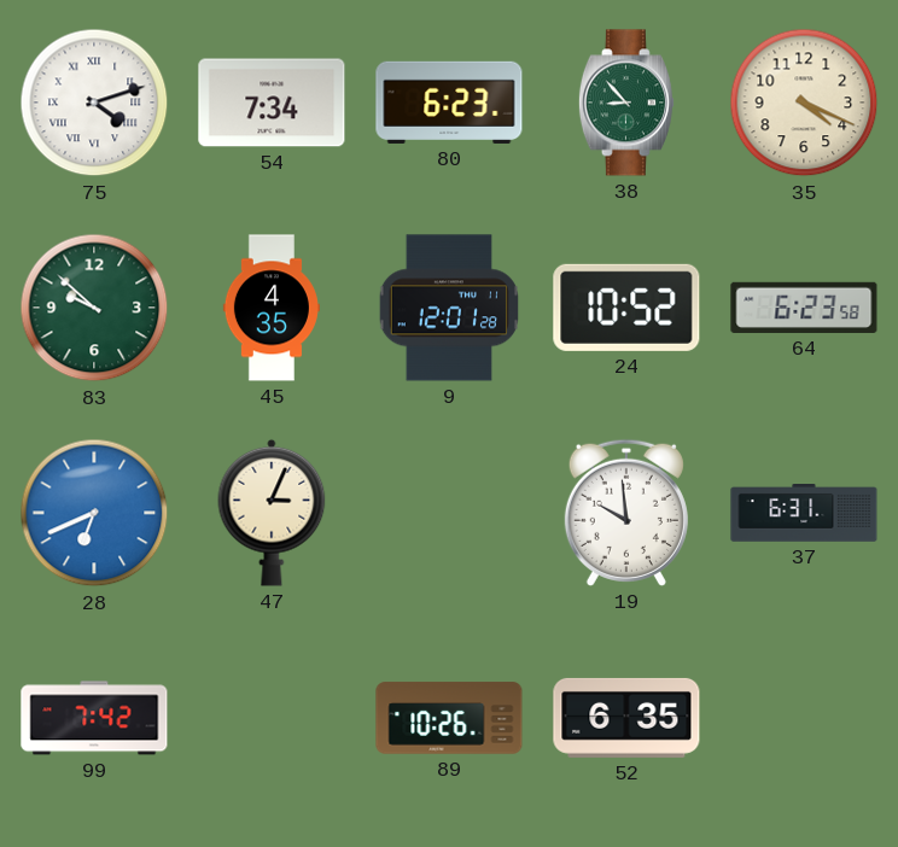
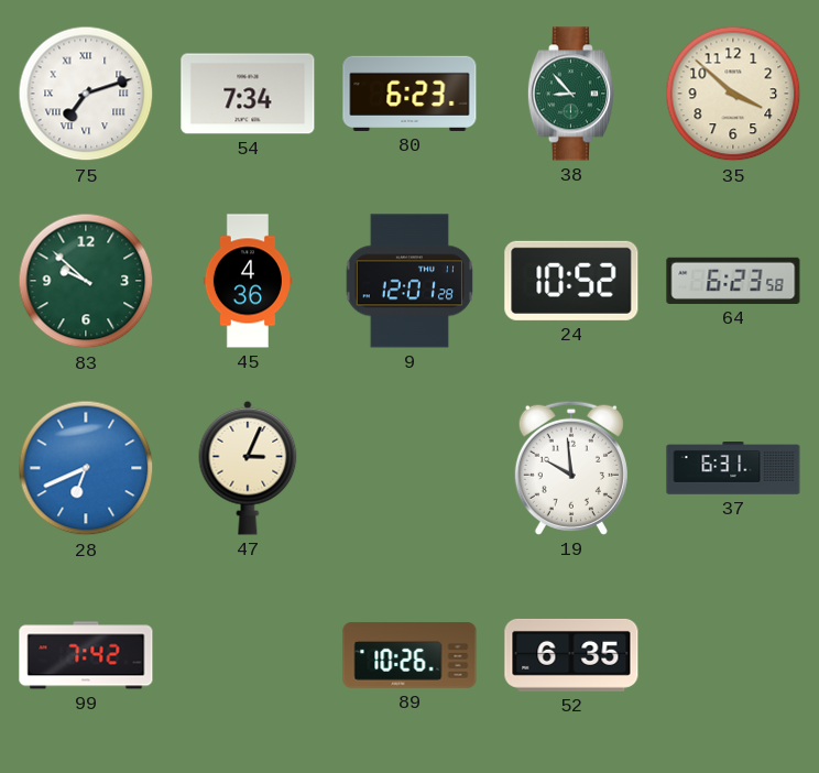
75: 4:12 -> 7:12 (86, 94)
35: 4:19 -> 3:52 (733, 94)
45: 4:35 -> 4:36 (248, 281)
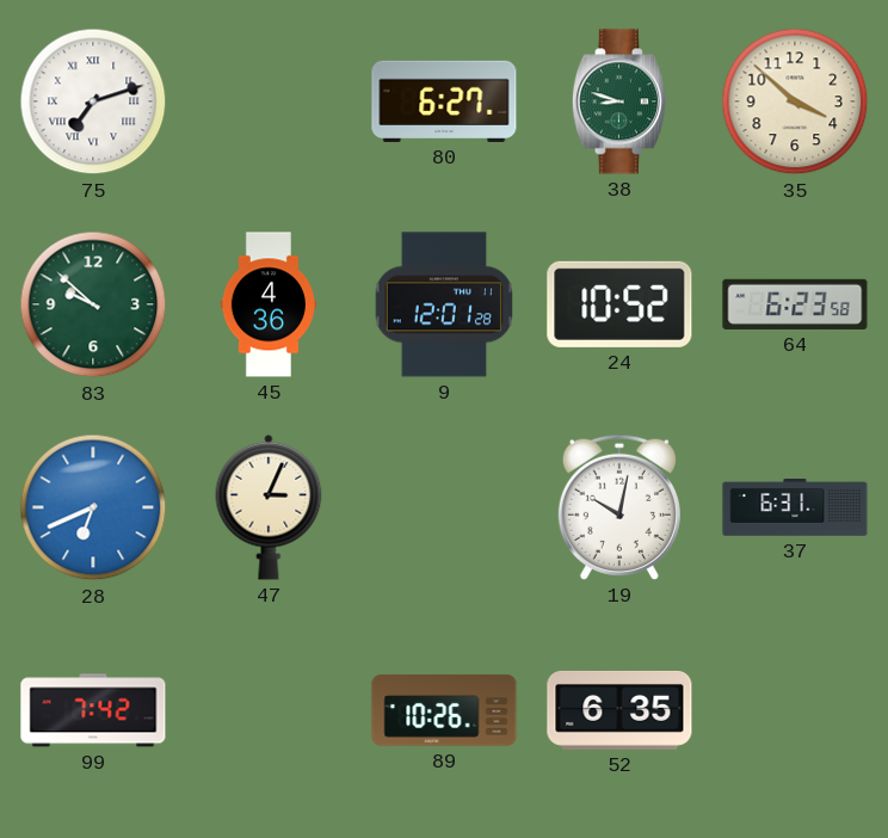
54: 7:34 -> none (248, 94)
80: 6:23 -> 6:27 (444, 101)
38: 8:53 -> 8:48 (619, 101)
19: 9:59 -> 10:02 (619, 507)
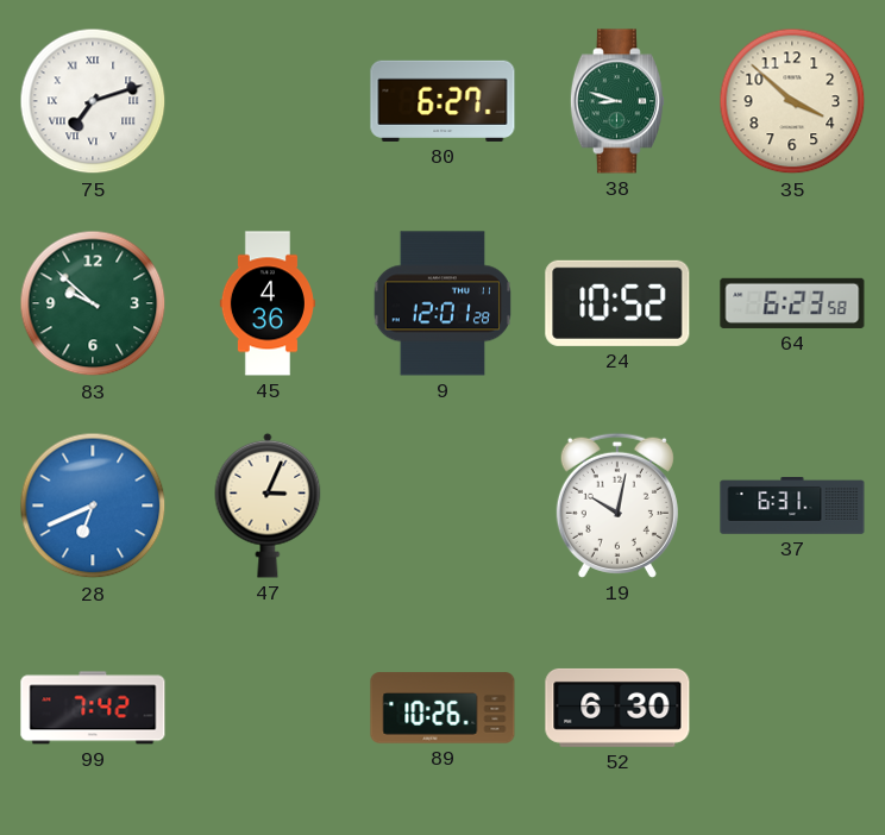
52: 6:35 -> 6:30 (617, 708)
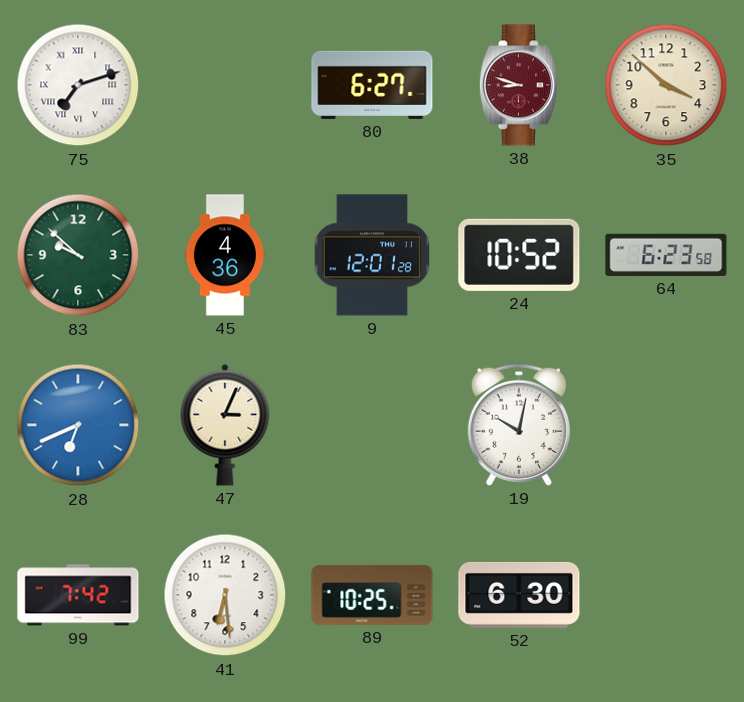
38 dial: green -> burgundy (519, 85)
37: 6:31 -> none (792, 507)
41: none -> 6:29 (225, 595)
89: 10:26 -> 10:25 (372, 595)
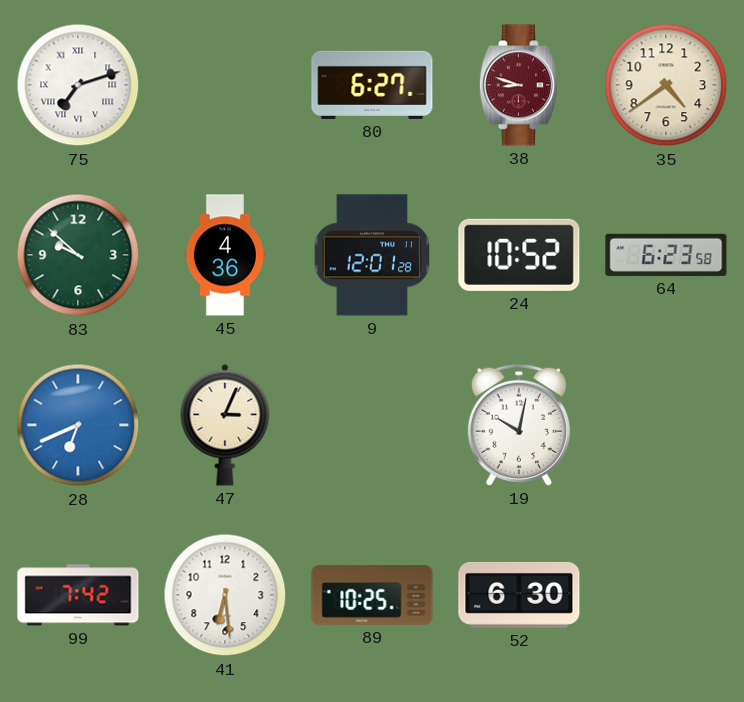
35: 3:52 -> 4:39 (666, 85)
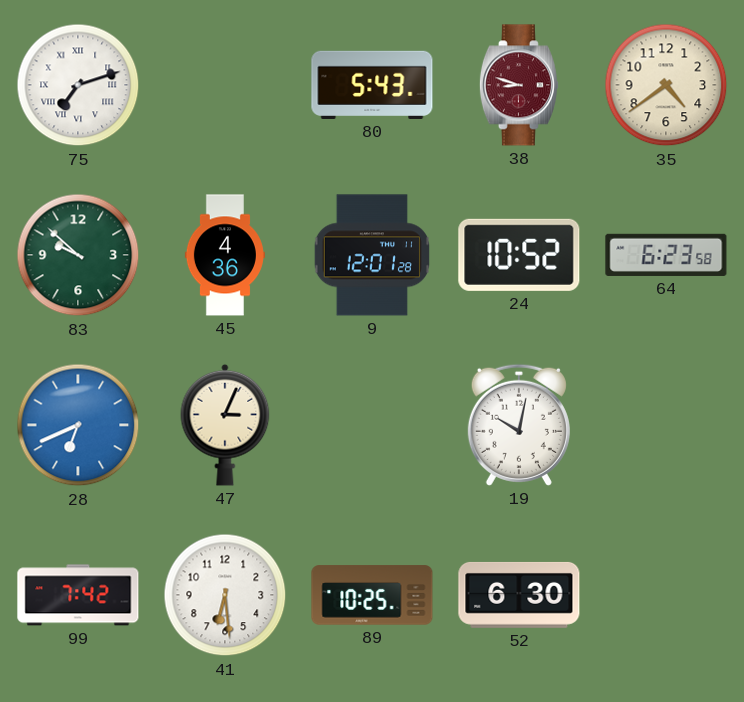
80: 6:27 -> 5:43 (372, 85)
